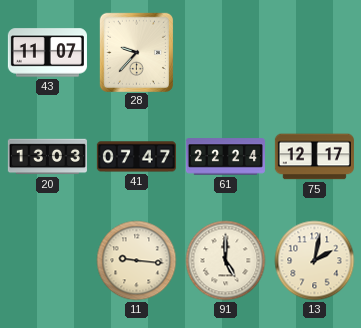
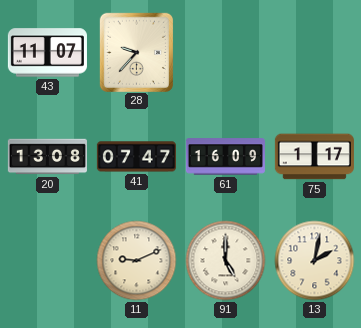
20: 13:03 -> 13:08 (47, 157)
61: 22:24 -> 16:09 (225, 157)
75: 12:17 -> 1:17 (314, 157)
11: 9:16 -> 9:11 (137, 261)
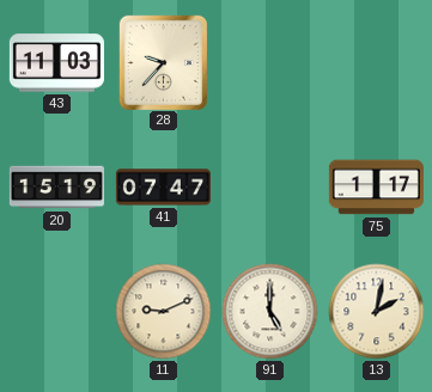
43: 11:07 -> 11:03 (56, 63)
20: 13:08 -> 15:19 (56, 188)
61: 16:09 -> none (225, 157)
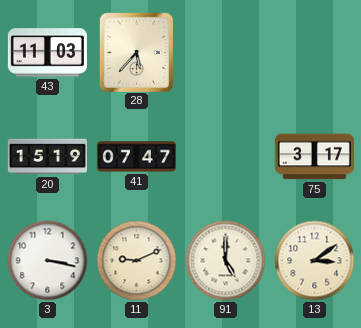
28: 9:37 -> 5:37 (136, 52)
75: 1:17 -> 3:17 (314, 157)
3: none -> 3:17 (48, 261)
13: 2:02 -> 3:09 (315, 261)
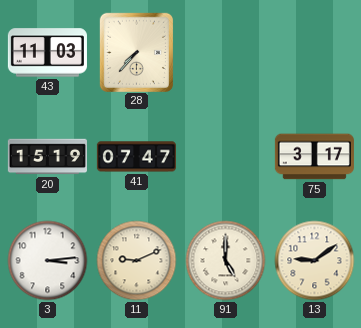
28: 5:37 -> 7:37 (136, 52)
3: 3:17 -> 3:14 (48, 261)
13: 3:09 -> 9:09 (315, 261)
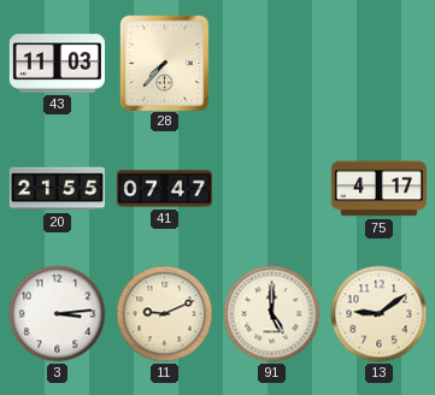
20: 15:19 -> 21:55 (57, 189)
75: 3:17 -> 4:17 (378, 189)
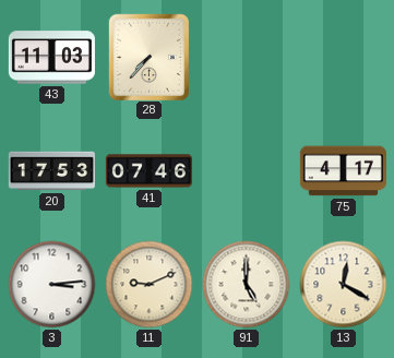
20: 21:55 -> 17:53 (51, 171)
41: 07:47 -> 07:46 (148, 171)
13: 9:09 -> 12:20 (344, 285)
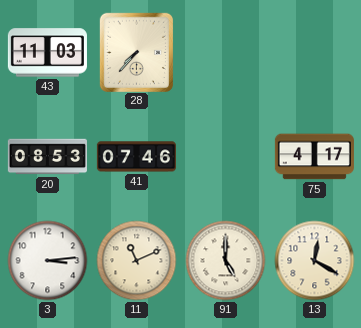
20: 17:53 -> 08:53 (47, 157)
11: 9:11 -> 11:11 (137, 261)
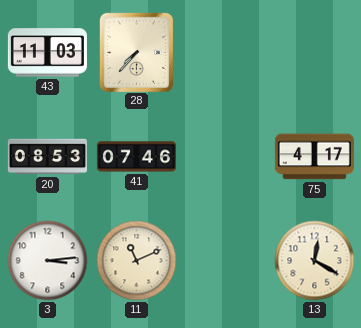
91: 5:00 -> none (226, 261)
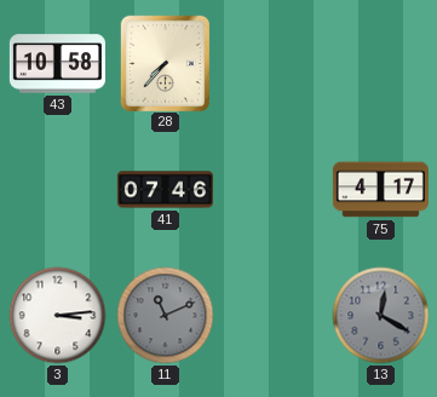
43: 11:03 -> 10:58 (57, 64)
20: 08:53 -> none (47, 157)
11 dial: cream -> grey (166, 316)
13 dial: cream -> grey (381, 316)
